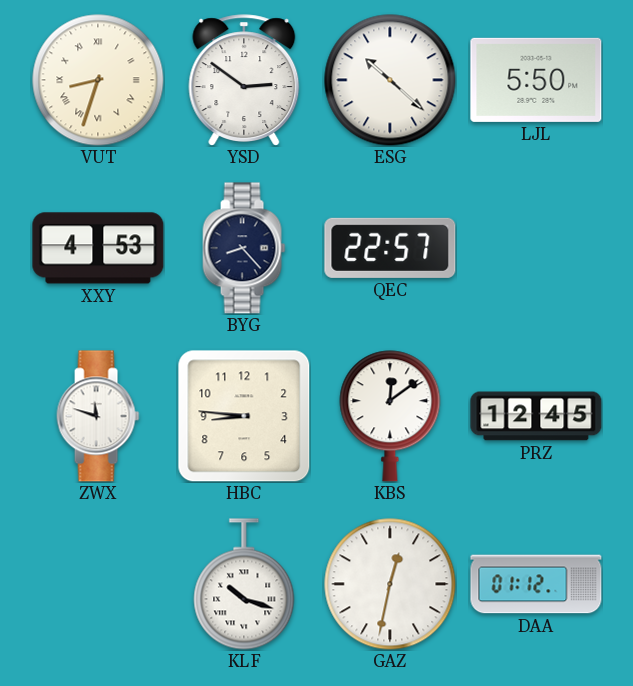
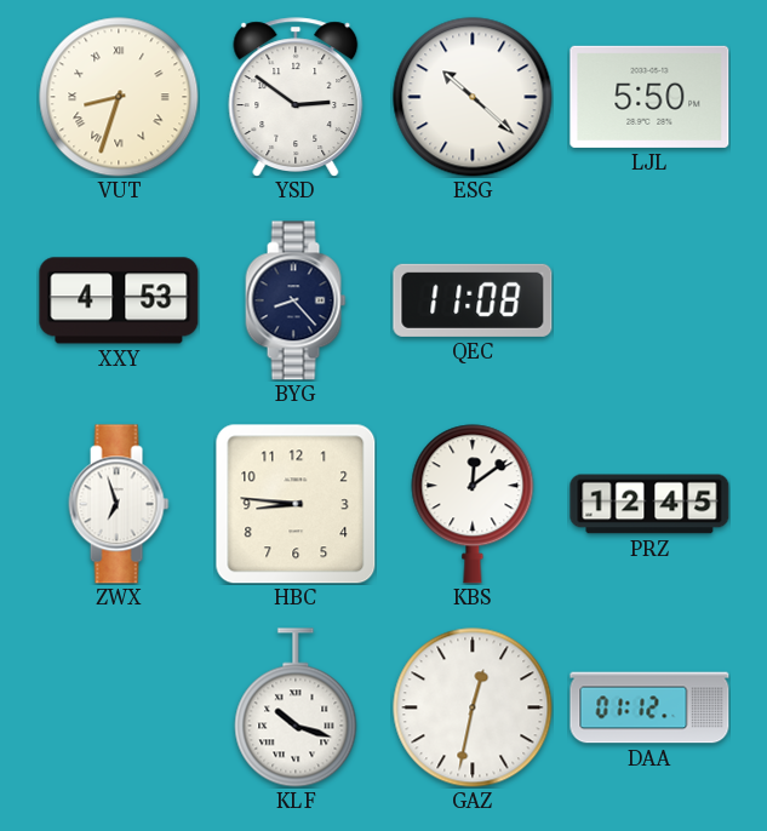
QEC: 22:57 -> 11:08 (473, 300)
ZWX: 11:48 -> 6:57 (119, 504)
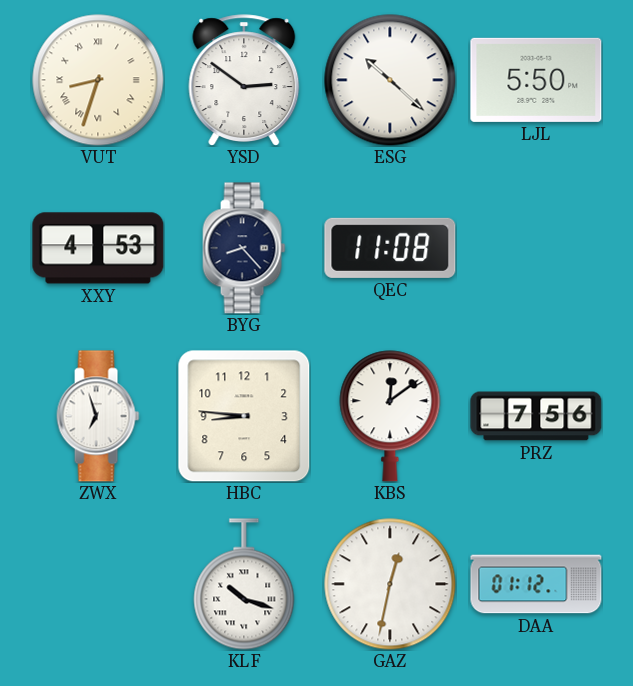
PRZ: 12:45 -> 7:56 (536, 416)
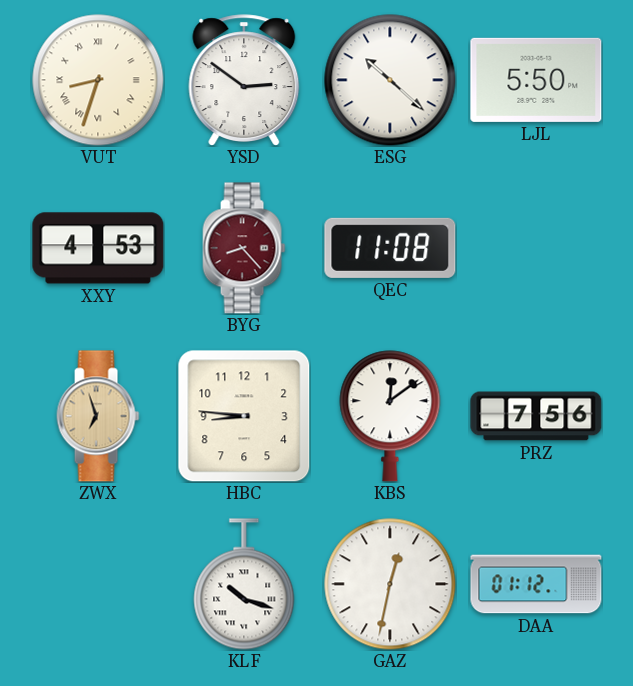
BYG dial: navy -> burgundy (244, 248)
ZWX dial: white -> champagne (98, 416)
